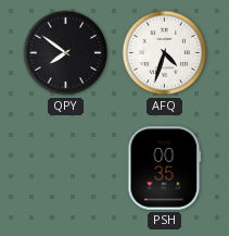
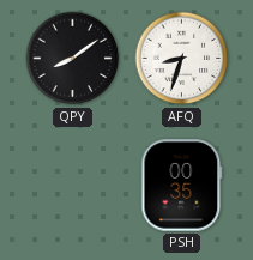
QPY: 7:51 -> 8:09 (73, 59)
AFQ: 4:33 -> 8:33 (182, 59)
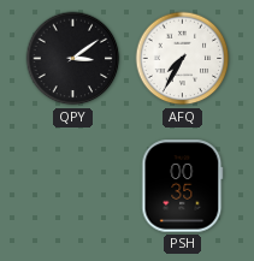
QPY: 8:09 -> 3:09 (73, 59)
AFQ: 8:33 -> 7:35 (183, 59)
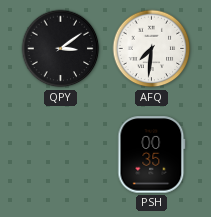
AFQ: 7:35 -> 7:31 (152, 49)
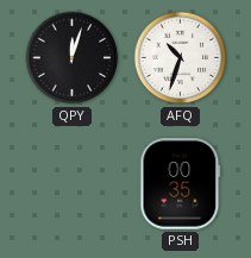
QPY: 3:09 -> 12:03 (73, 58)
AFQ: 7:31 -> 10:33 (181, 58)
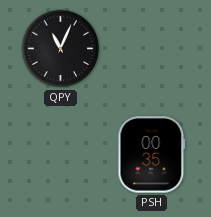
QPY: 12:03 -> 11:04 (61, 49)
AFQ: 10:33 -> none (181, 58)
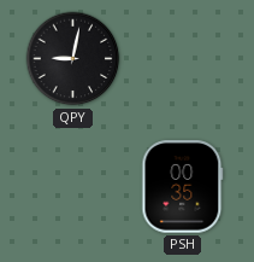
QPY: 11:04 -> 9:02 (73, 59)
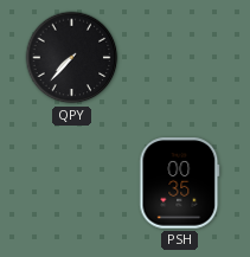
QPY: 9:02 -> 7:37 (72, 58)
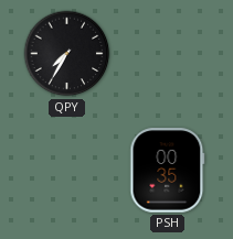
QPY: 7:37 -> 7:35 (67, 54)
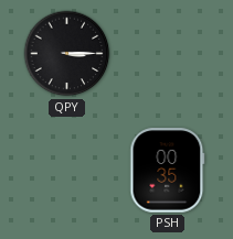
QPY: 7:35 -> 3:15 (67, 54)
